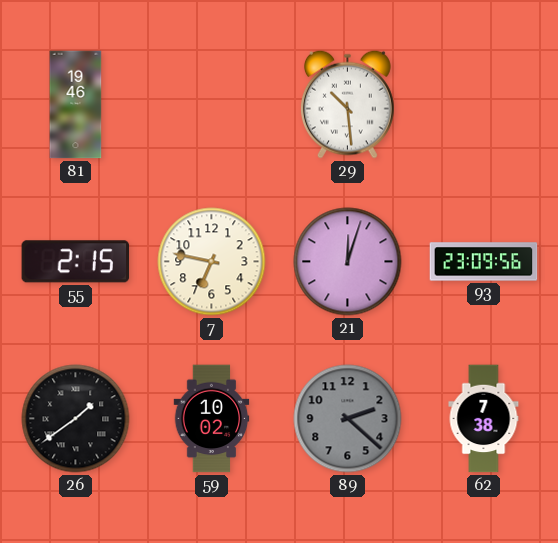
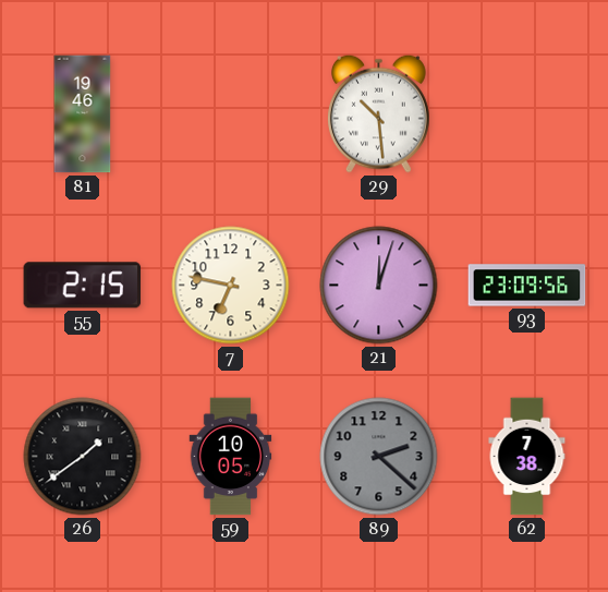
59: 10:02 -> 10:05 (231, 457)
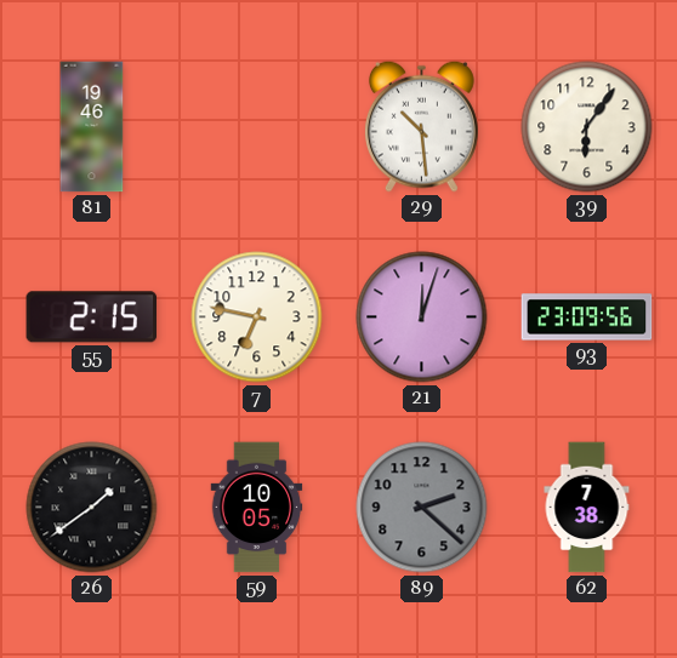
39: none -> 6:06 (587, 127)
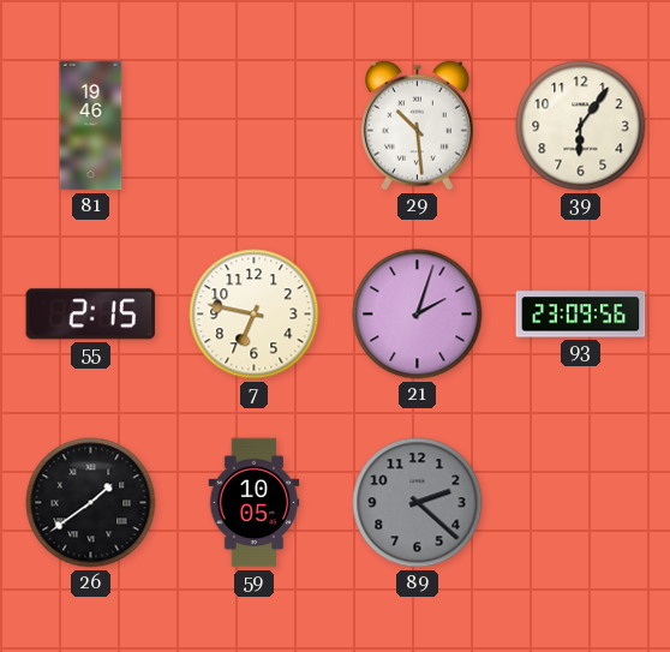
21: 12:03 -> 2:03 (418, 315)
62: 7:38 -> none (587, 508)
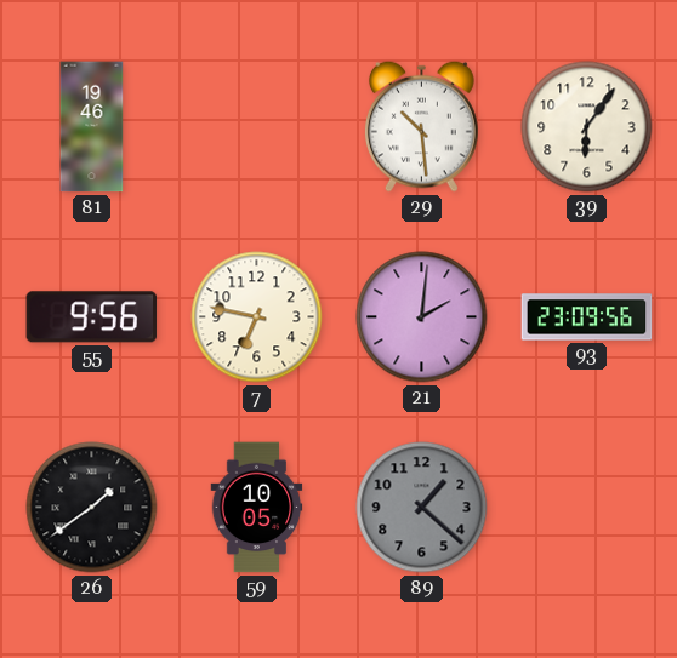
55: 2:15 -> 9:56 (92, 317)
21: 2:03 -> 2:01 (422, 317)
89: 2:22 -> 1:22 (422, 508)
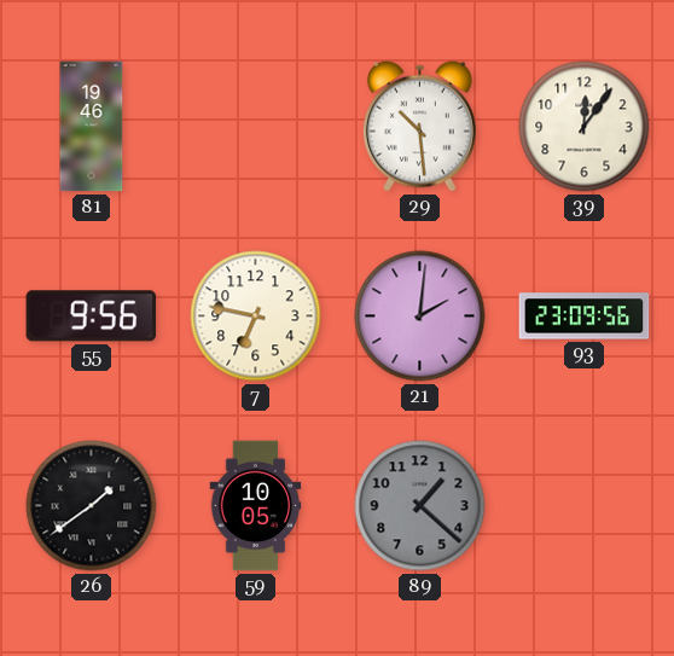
39: 6:06 -> 12:06 (585, 127)
